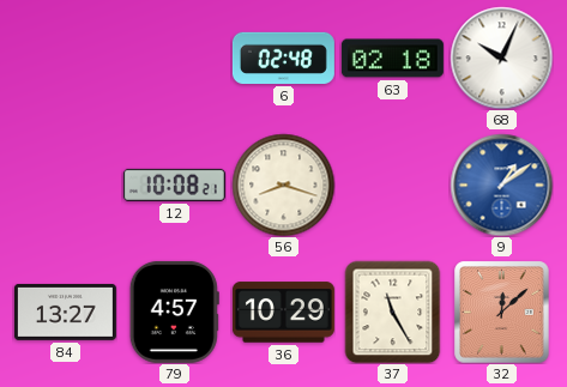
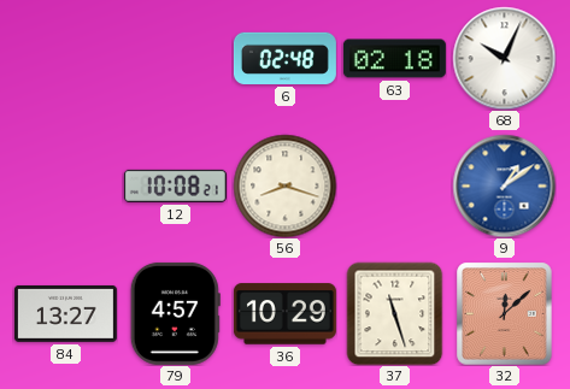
37: 11:25 -> 11:27 (395, 313)
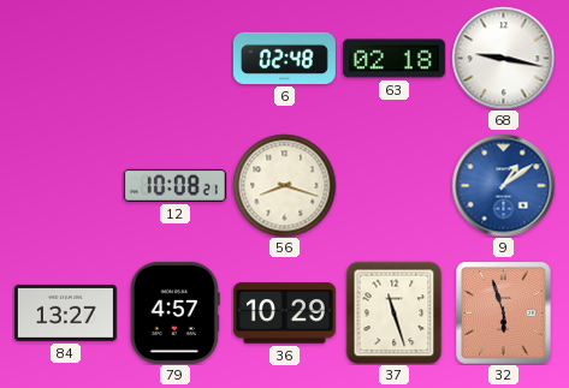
68: 10:04 -> 9:17 (503, 58)
32: 12:08 -> 5:57 (504, 312)
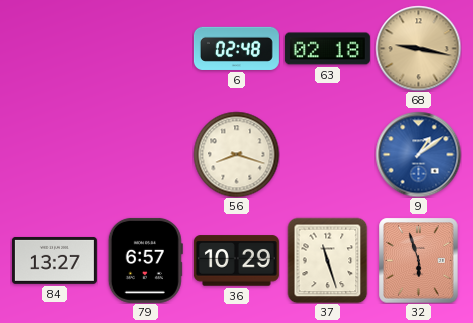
68 dial: white -> champagne (418, 48)
12: 10:08 -> none (174, 185)
79: 4:57 -> 6:57 (145, 260)
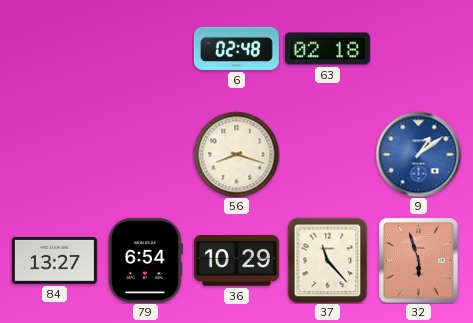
68: 9:17 -> none (418, 48)
79: 6:57 -> 6:54 (145, 260)
37: 11:27 -> 11:23 (328, 260)
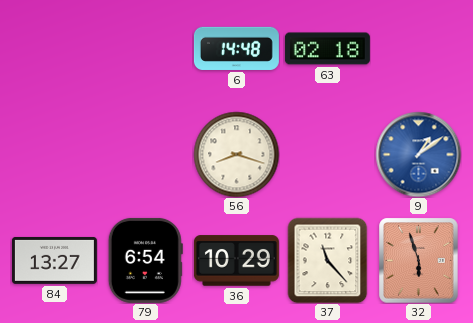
6: 02:48 -> 14:48 (236, 48)
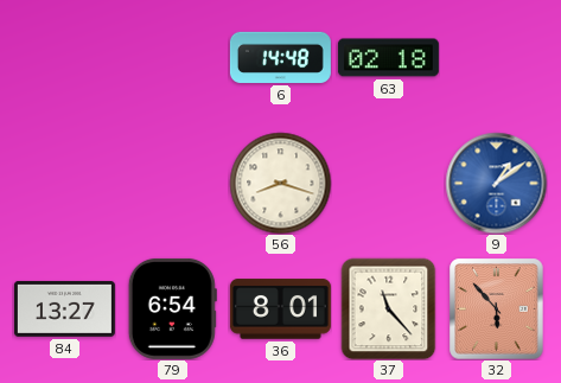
36: 10:29 -> 8:01 (280, 309)
32: 5:57 -> 5:53 (497, 308)
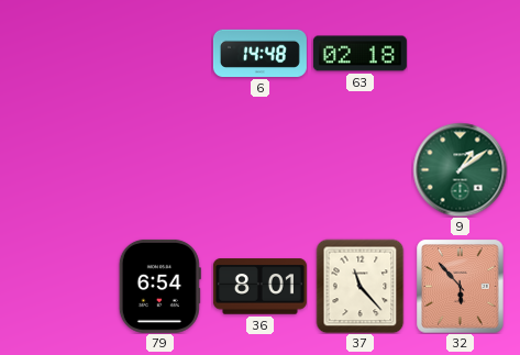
56: 8:18 -> none (280, 183)
9 dial: blue -> green (460, 169)
84: 13:27 -> none (64, 308)
